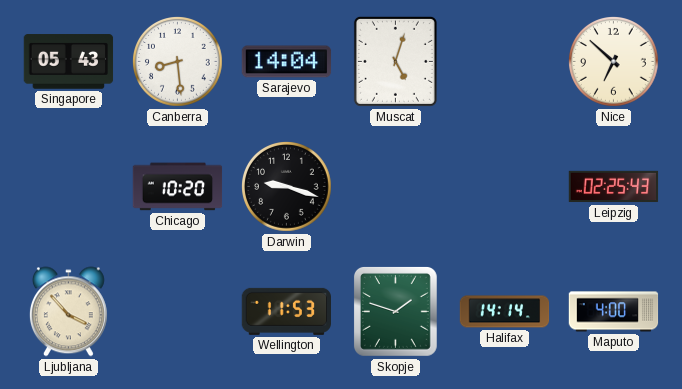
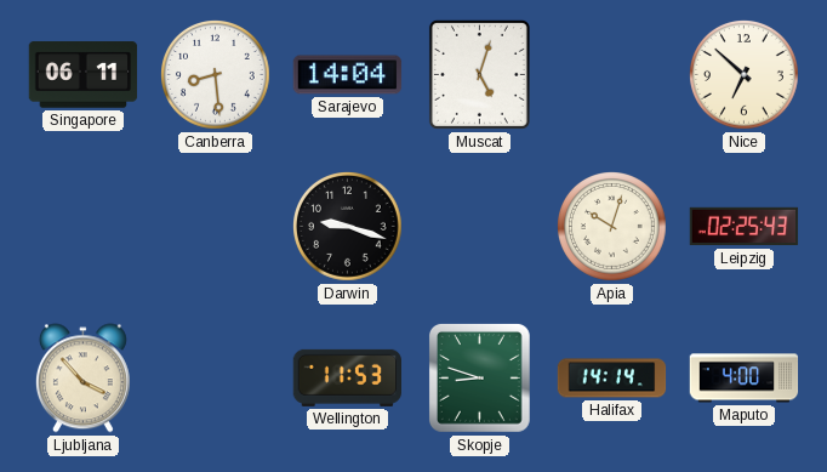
Singapore: 05:43 -> 06:11 (84, 75)
Chicago: 10:20 -> none (178, 187)
Apia: none -> 10:03 (612, 227)
Skopje: 1:48 -> 8:48 (479, 377)
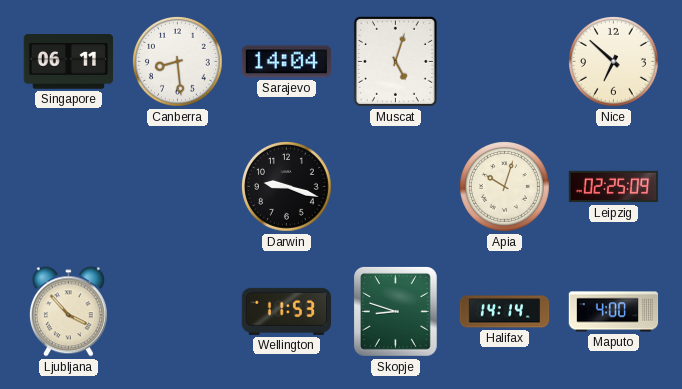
Leipzig: 02:25:43 -> 02:25:09 (614, 187)
